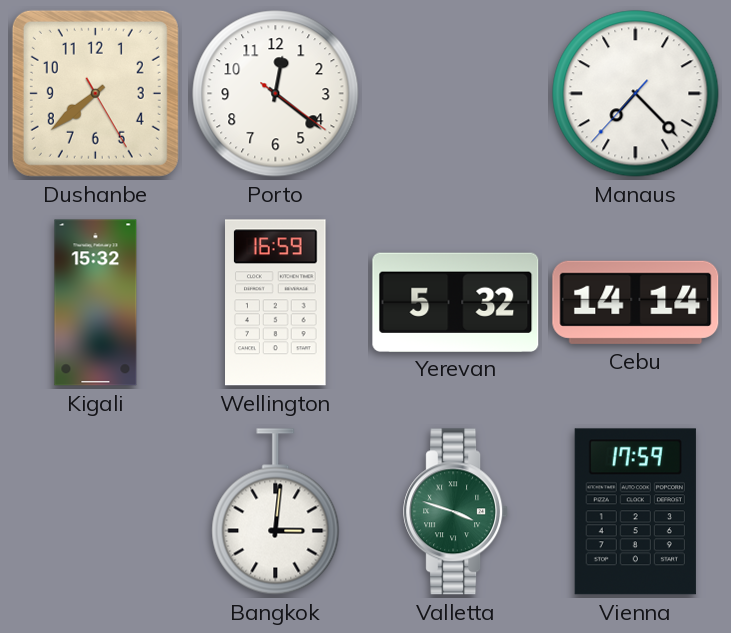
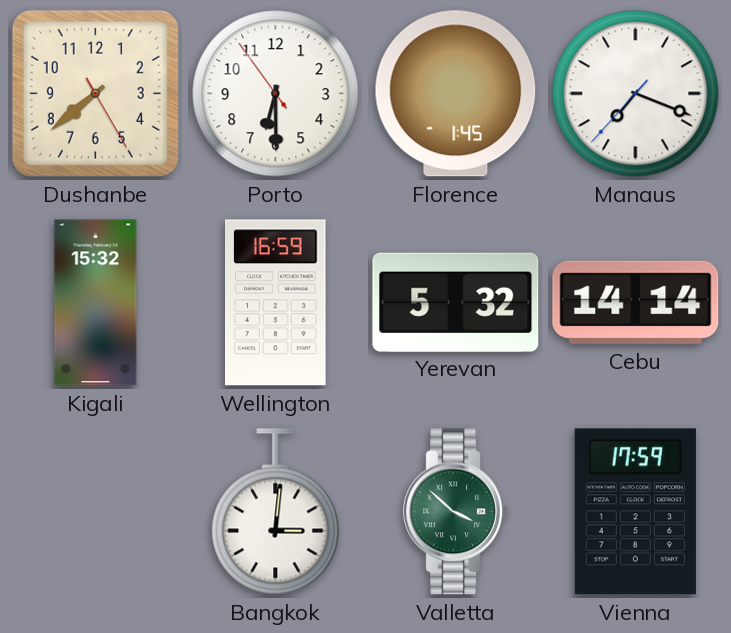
Porto: 12:21 -> 6:29 (276, 94)
Florence: none -> 1:45 (456, 94)
Manaus: 7:22 -> 7:18 (636, 94)
Valletta: 3:48 -> 3:52 (456, 512)
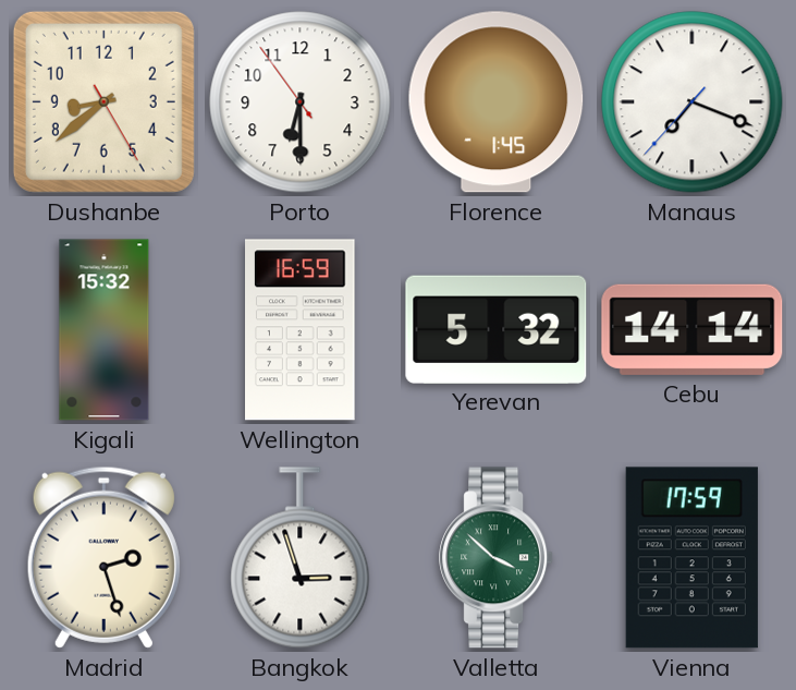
Dushanbe: 7:38 -> 8:38 (103, 101)
Madrid: none -> 2:27 (103, 557)
Bangkok: 3:01 -> 2:57 (301, 558)
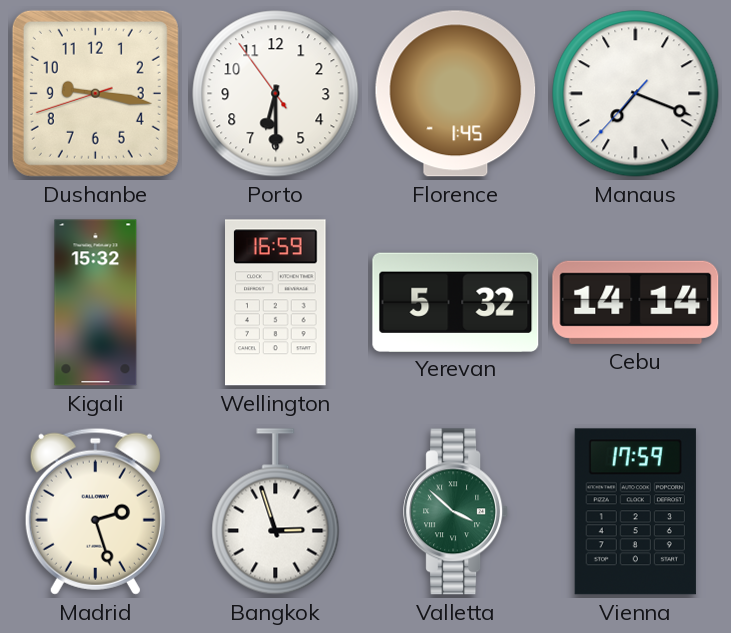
Dushanbe: 8:38 -> 9:16 (95, 93)
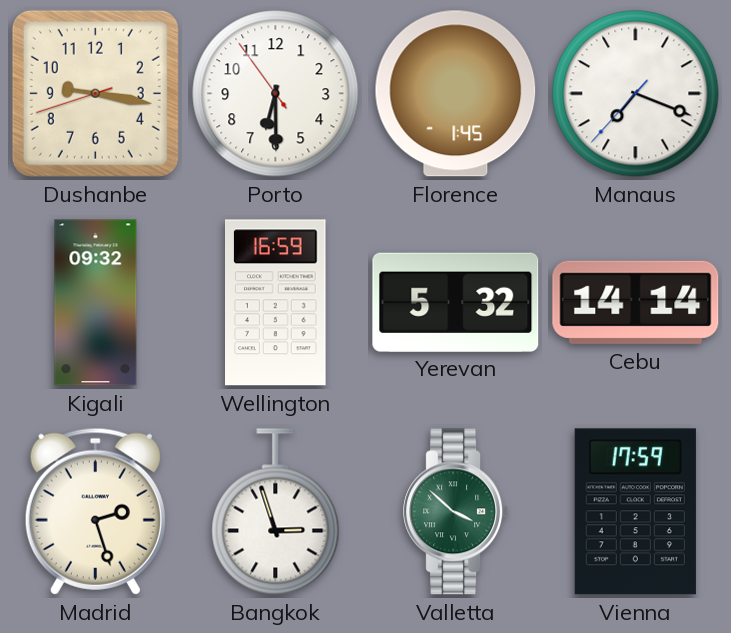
Kigali: 15:32 -> 09:32 (96, 303)
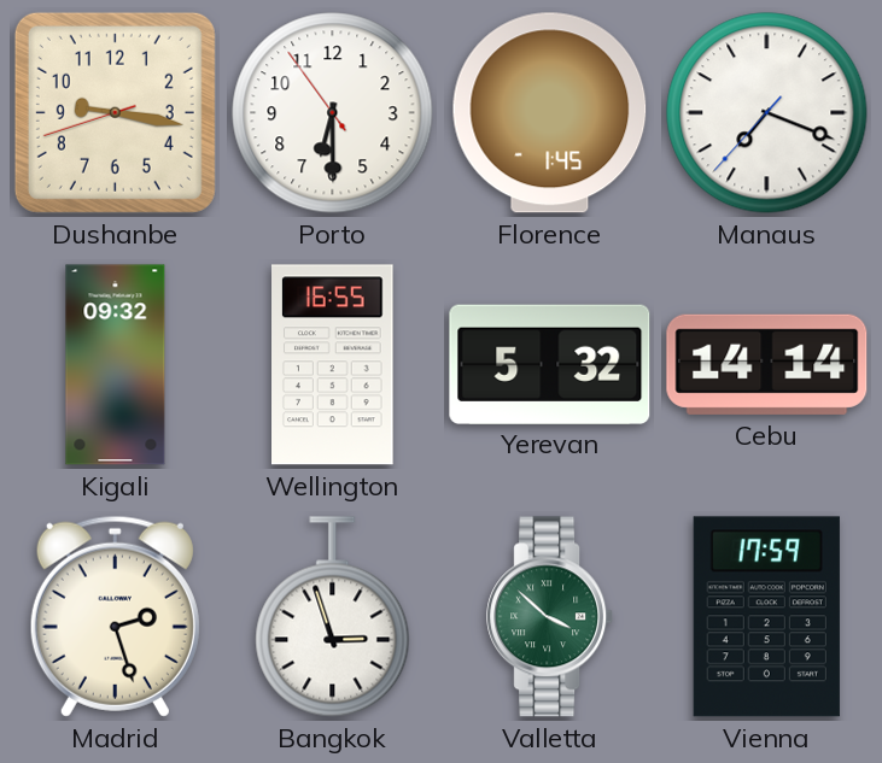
Wellington: 16:59 -> 16:55 (333, 365)
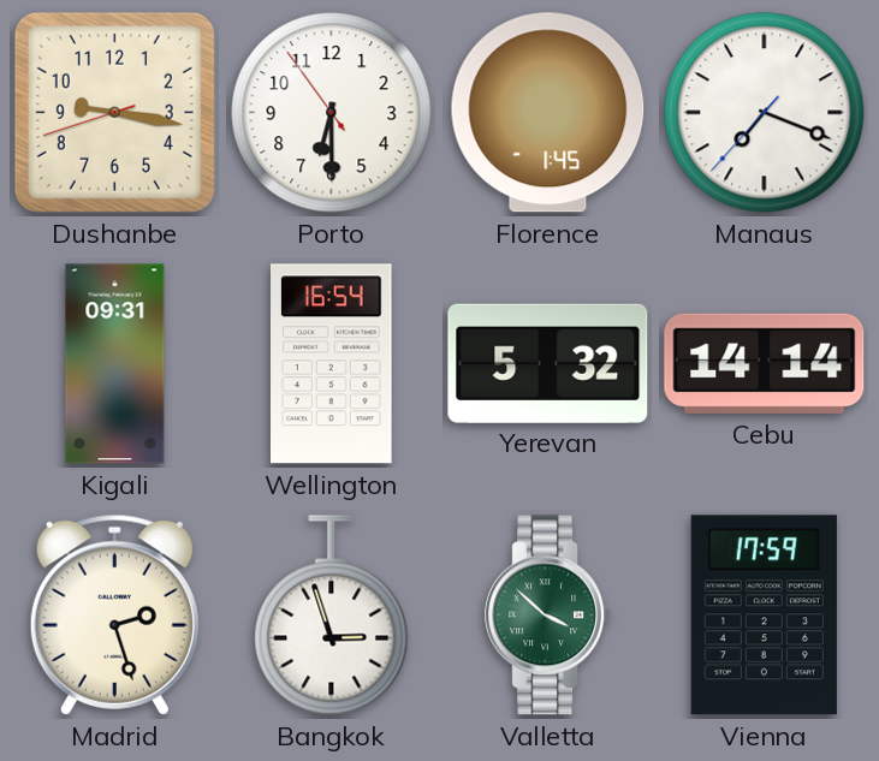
Kigali: 09:32 -> 09:31 (115, 364)
Wellington: 16:55 -> 16:54 (332, 364)
